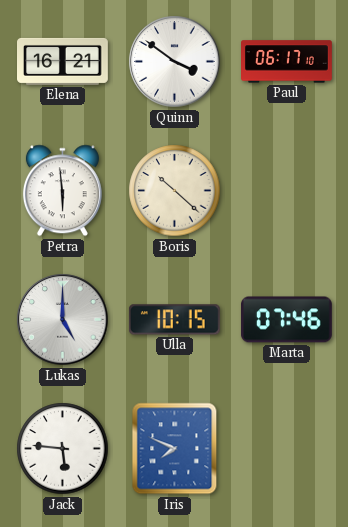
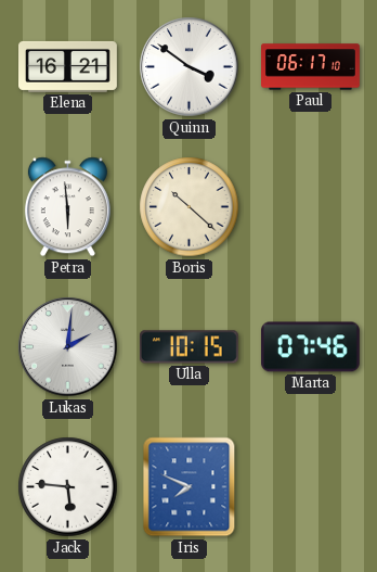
Lukas: 5:00 -> 2:01 (68, 347)
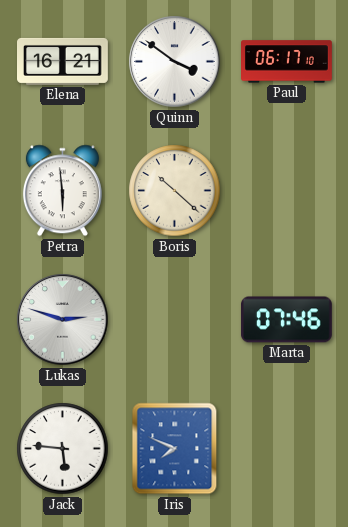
Lukas: 2:01 -> 2:48 (63, 320)
Ulla: 10:15 -> none (188, 347)
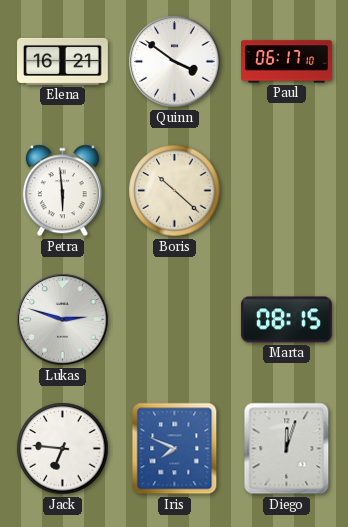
Marta: 07:46 -> 08:15 (286, 320)
Jack: 5:46 -> 6:46 (63, 449)
Diego: none -> 12:03 (287, 449)
